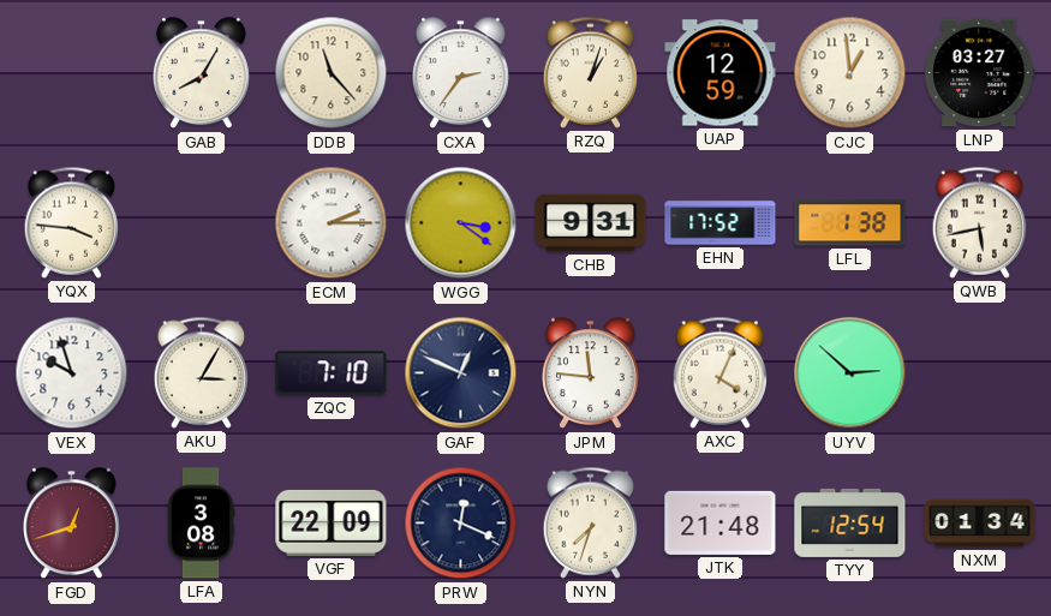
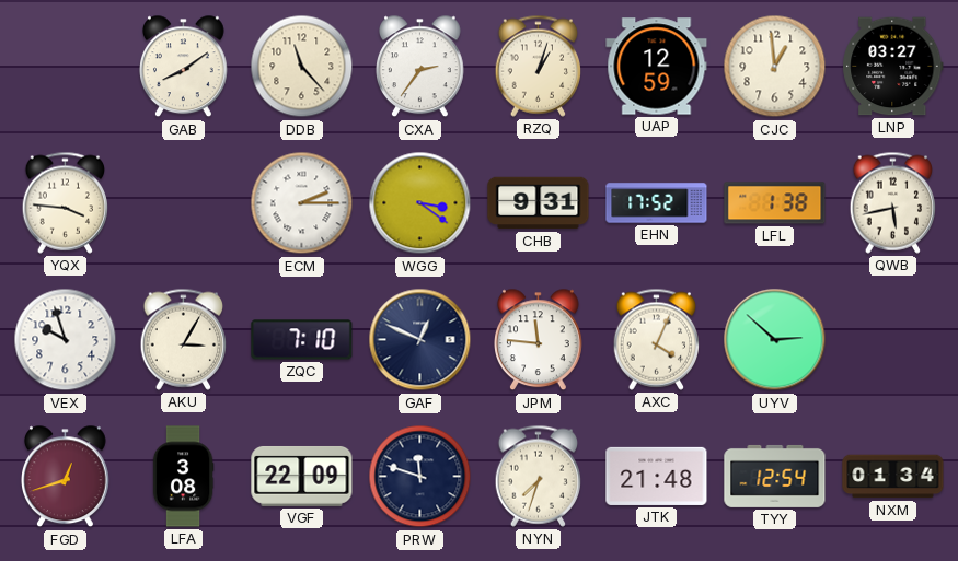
GAB: 8:05 -> 8:09 (184, 67)
PRW: 12:19 -> 11:48 (420, 477)
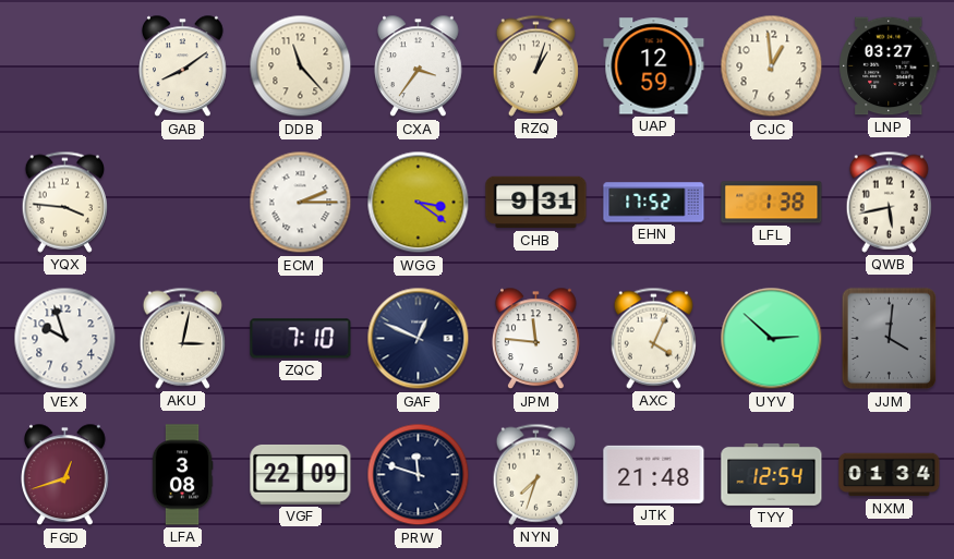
CXA: 2:36 -> 3:36 (419, 66)
AKU: 3:05 -> 3:02 (183, 338)
JJM: none -> 4:01 (890, 339)
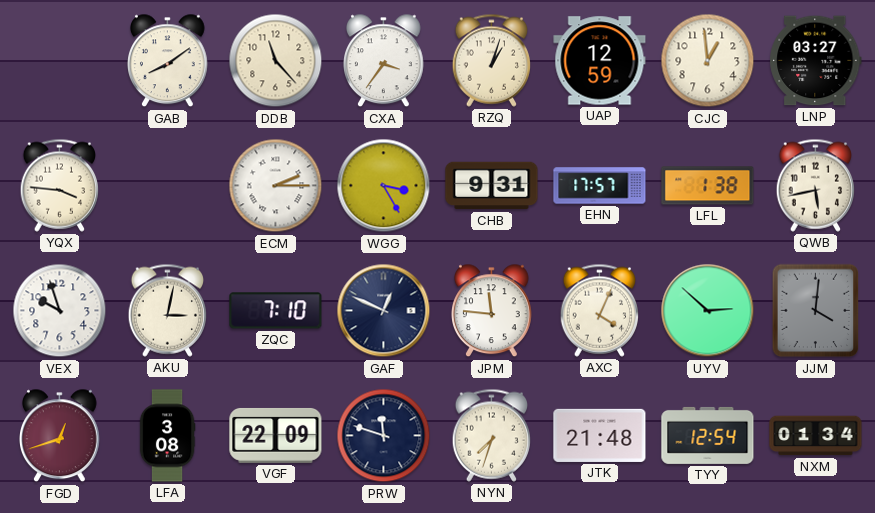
WGG: 3:21 -> 3:25 (384, 186)
EHN: 17:52 -> 17:57 (600, 186)
